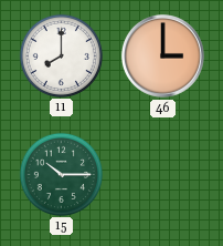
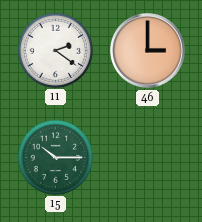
11: 8:00 -> 2:21 (55, 50)
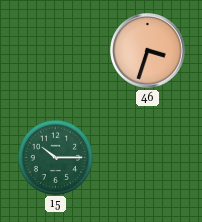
11: 2:21 -> none (55, 50)
46: 3:00 -> 3:33 (148, 51)
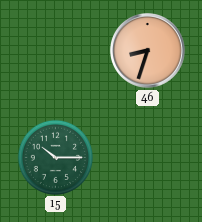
46: 3:33 -> 8:33 (148, 51)
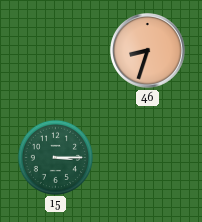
15: 10:15 -> 3:15 (55, 157)
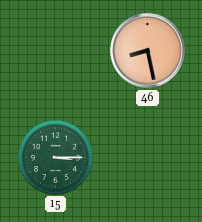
46: 8:33 -> 8:28 (148, 51)
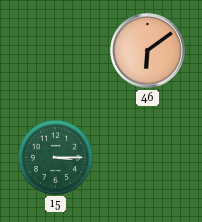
46: 8:28 -> 6:09 (148, 51)
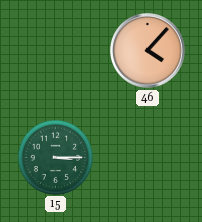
46: 6:09 -> 4:07 (148, 51)
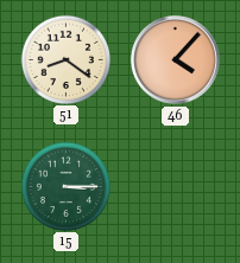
51: none -> 8:21 (65, 59)
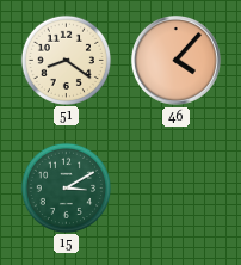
15: 3:15 -> 3:10 (66, 187)
